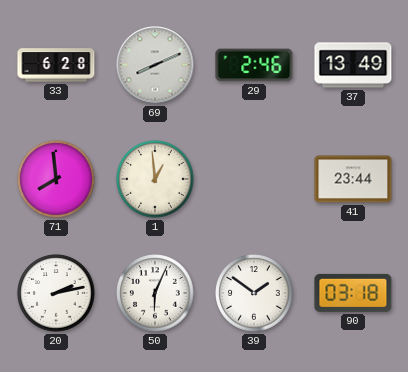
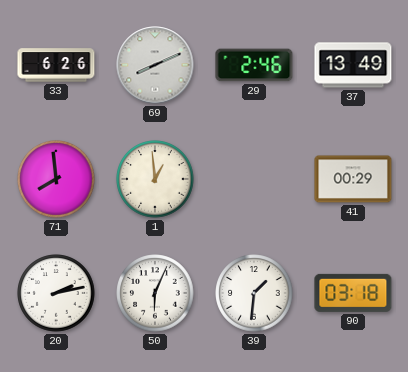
33: 6:28 -> 6:26 (56, 65)
41: 23:44 -> 00:29 (353, 179)
39: 1:51 -> 1:31 (254, 293)
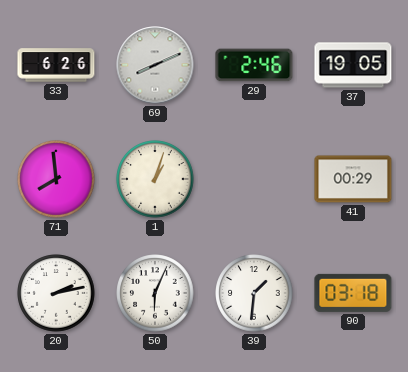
37: 13:49 -> 19:05 (353, 65)
1: 12:59 -> 1:03 (155, 179)
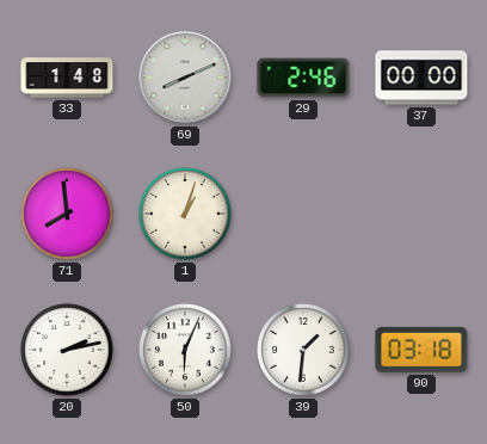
33: 6:26 -> 1:48 (67, 78)
37: 19:05 -> 00:00 (421, 78)
41: 00:29 -> none (353, 179)
